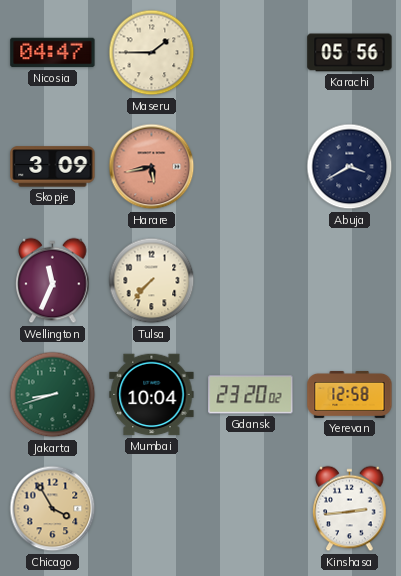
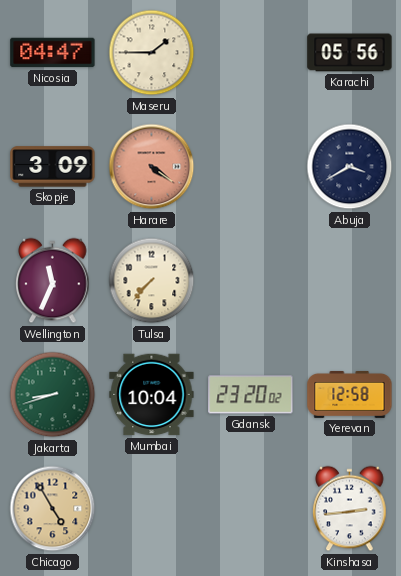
Harare: 5:43 -> 4:21 (152, 167)
Chicago: 3:55 -> 4:55 (53, 509)
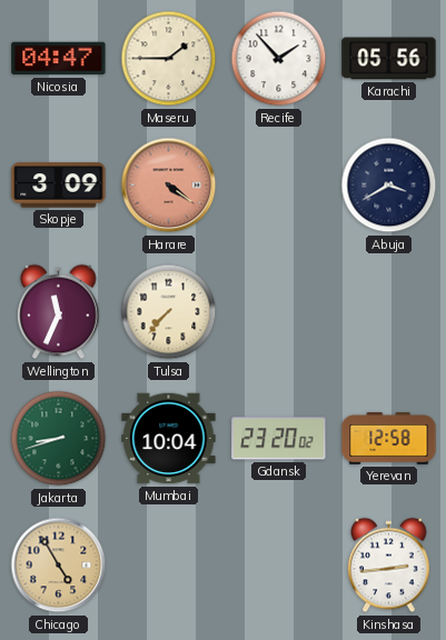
Recife: none -> 1:53 (279, 59)
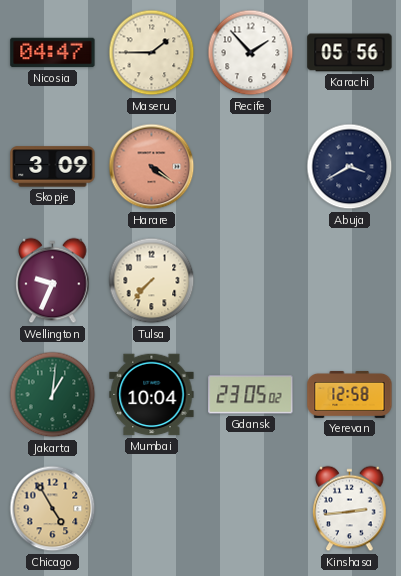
Wellington: 11:34 -> 9:34 (53, 281)
Jakarta: 8:42 -> 1:01 (53, 395)
Gdansk: 23:20 -> 23:05 (251, 395)
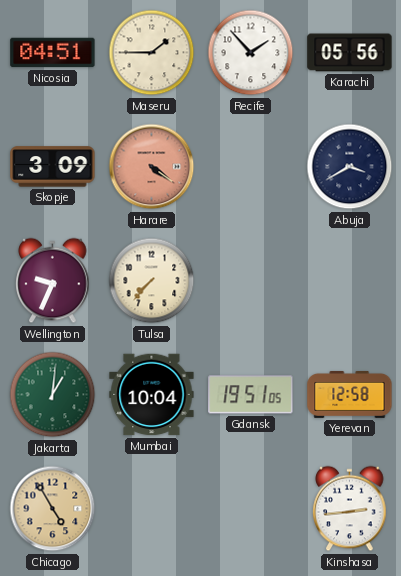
Nicosia: 04:47 -> 04:51 (53, 53)
Gdansk: 23:05 -> 19:51 (251, 395)
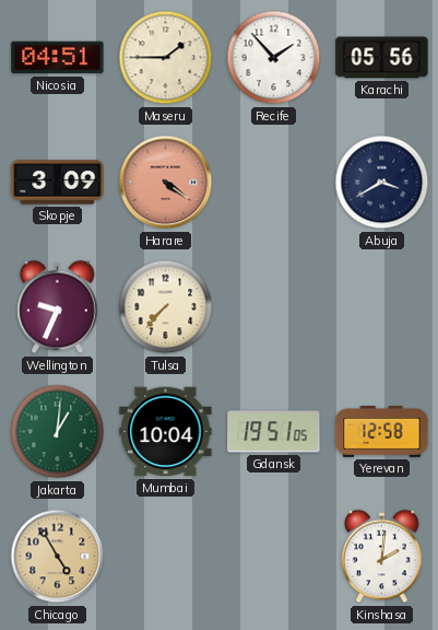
Kinshasa: 2:44 -> 2:01 (382, 557)
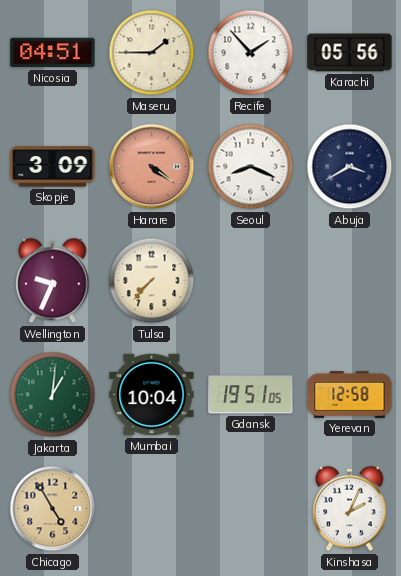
Seoul: none -> 8:19 (251, 167)
Kinshasa: 2:01 -> 2:04 (350, 509)
